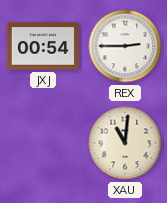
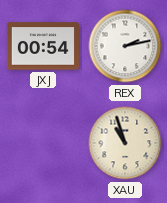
REX: 2:45 -> 2:13 (125, 46)
XAU: 11:01 -> 10:57 (125, 143)
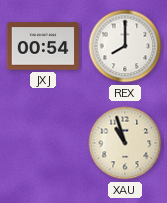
REX: 2:13 -> 8:00 (125, 46)
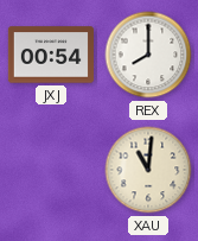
XAU: 10:57 -> 11:01 (148, 170)
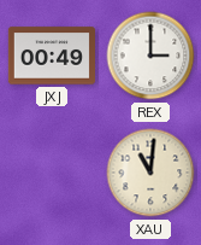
JXJ: 00:54 -> 00:49 (51, 56)
REX: 8:00 -> 3:00 (150, 56)
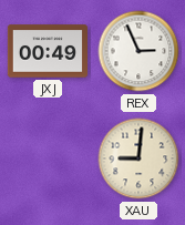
REX: 3:00 -> 2:56 (138, 51)
XAU: 11:01 -> 9:01 (138, 158)
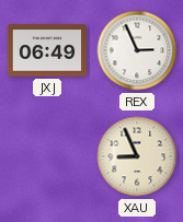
JXJ: 00:49 -> 06:49 (46, 50)
XAU: 9:01 -> 8:56 (137, 156)
